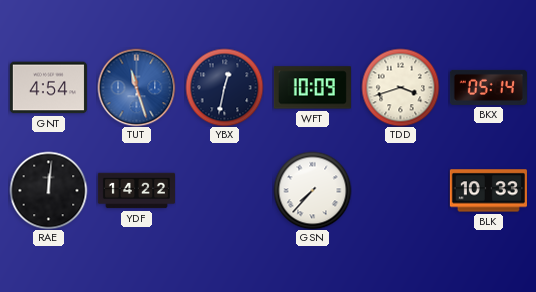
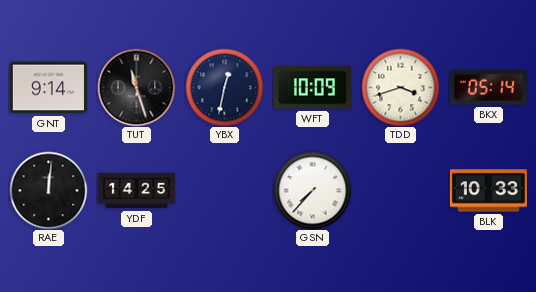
GNT: 4:54 -> 9:14 (48, 88)
TUT dial: blue -> black (136, 87)
YDF: 14:22 -> 14:25 (136, 191)
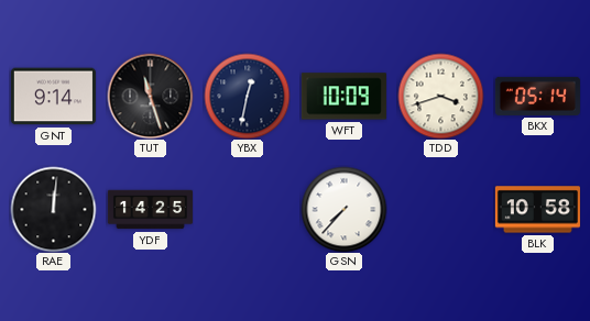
BLK: 10:33 -> 10:58 (537, 210)
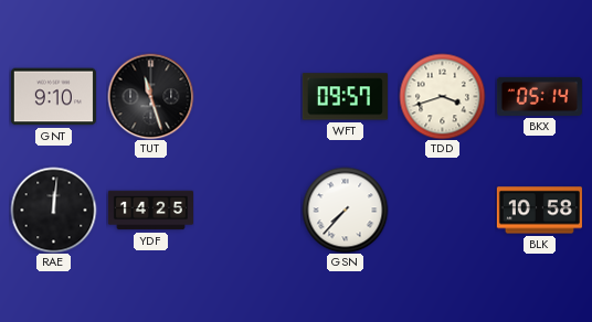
GNT: 9:14 -> 9:10 (53, 97)
YBX: 12:32 -> none (247, 96)
WFT: 10:09 -> 09:57 (345, 97)
